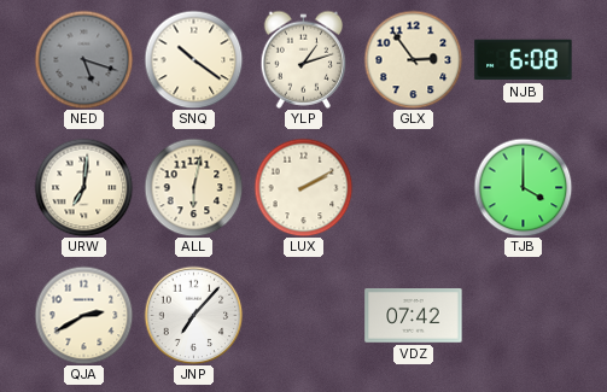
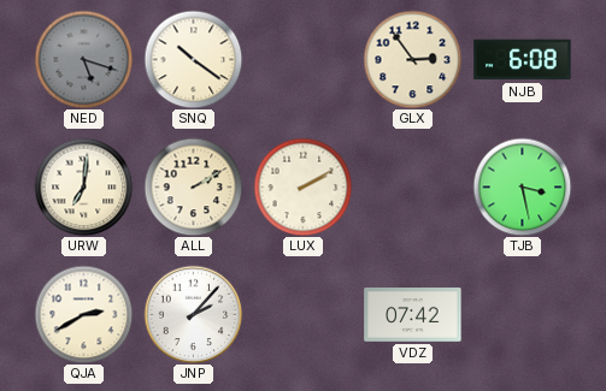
YLP: 1:12 -> none (304, 59)
ALL: 6:02 -> 2:10 (193, 186)
TJB: 4:00 -> 3:28 (522, 186)
JNP: 7:07 -> 2:07 (193, 314)
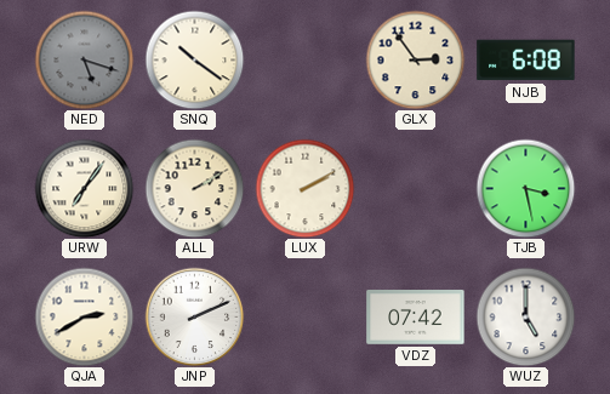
URW: 7:01 -> 7:06 (84, 188)
JNP: 2:07 -> 2:11 (194, 316)
WUZ: none -> 5:00 (525, 316)
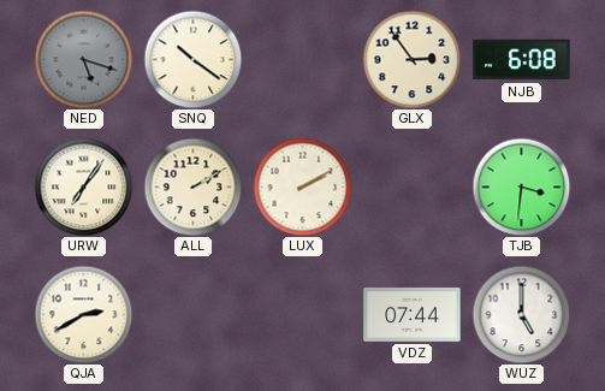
TJB: 3:28 -> 3:31 (521, 186)
JNP: 2:11 -> none (194, 316)
VDZ: 07:42 -> 07:44 (413, 315)
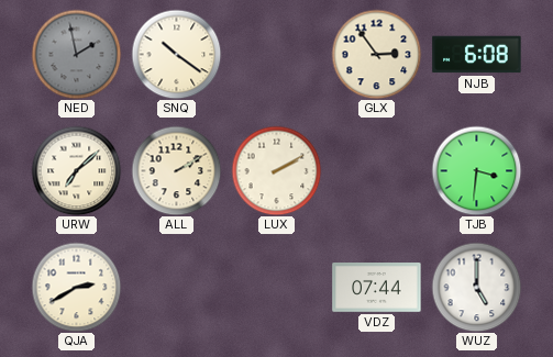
NED: 5:18 -> 1:58 (76, 54)
URW: 7:06 -> 7:08 (76, 170)
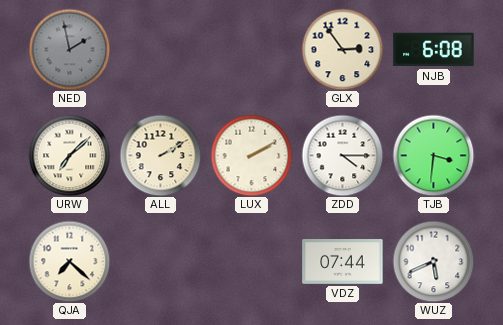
SNQ: 10:21 -> none (176, 54)
ZDD: none -> 4:15 (342, 155)
QJA: 2:40 -> 7:22 (69, 261)
WUZ: 5:00 -> 5:41 (433, 261)
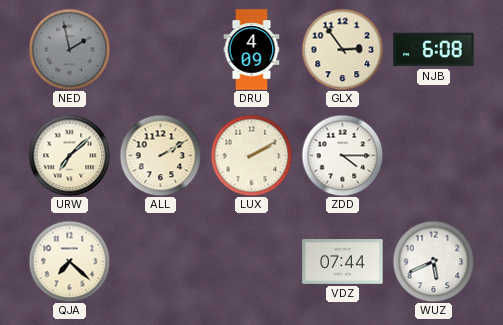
DRU: none -> 4:09 (252, 50)
TJB: 3:31 -> none (433, 155)
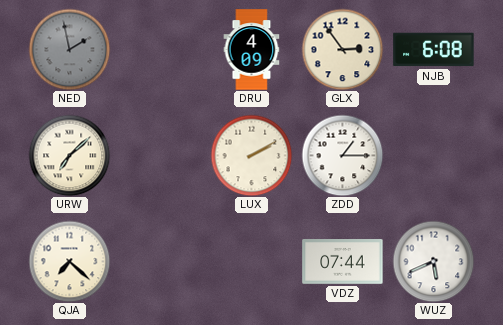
ALL: 2:10 -> none (160, 155)
ZDD: 4:15 -> 1:15 (342, 155)
